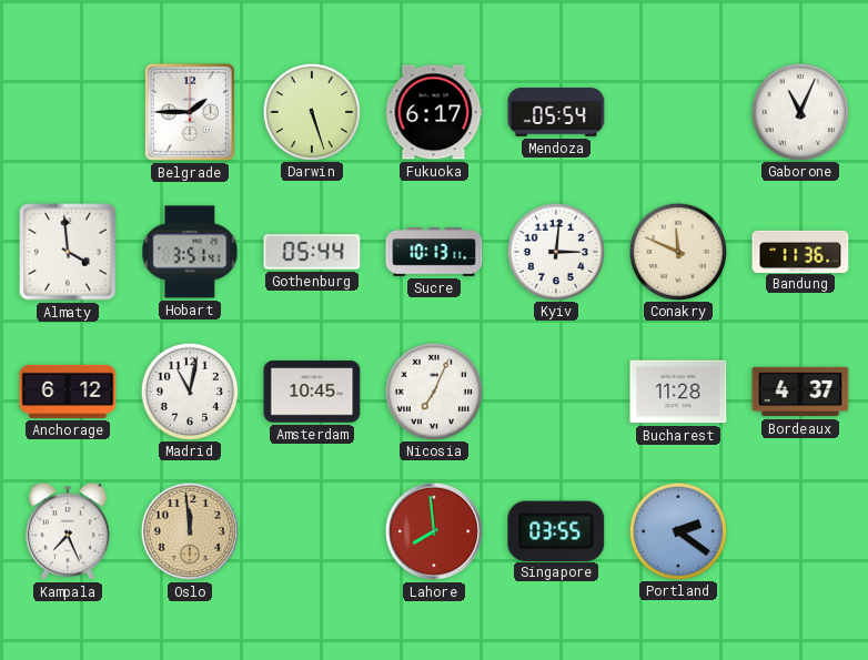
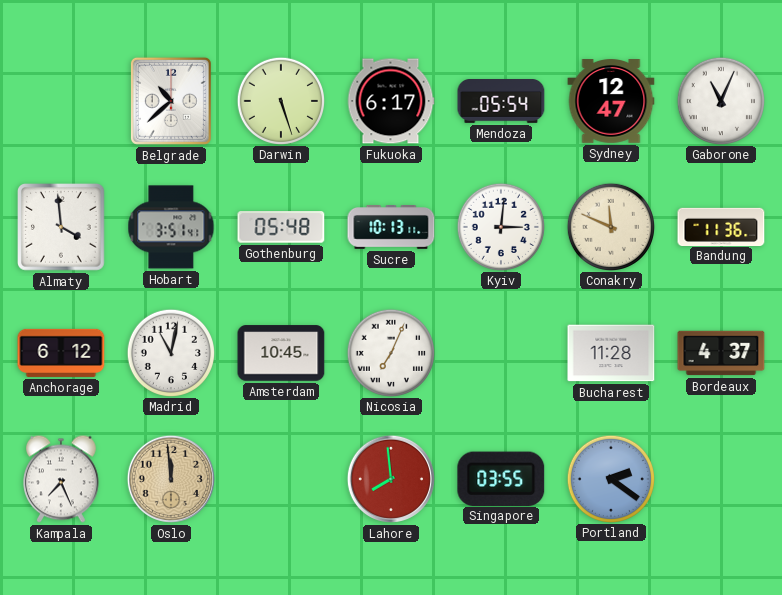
Belgrade: 1:45 -> 10:38 (171, 101)
Sydney: none -> 12:47 (611, 101)
Gothenburg: 05:44 -> 05:48 (281, 227)
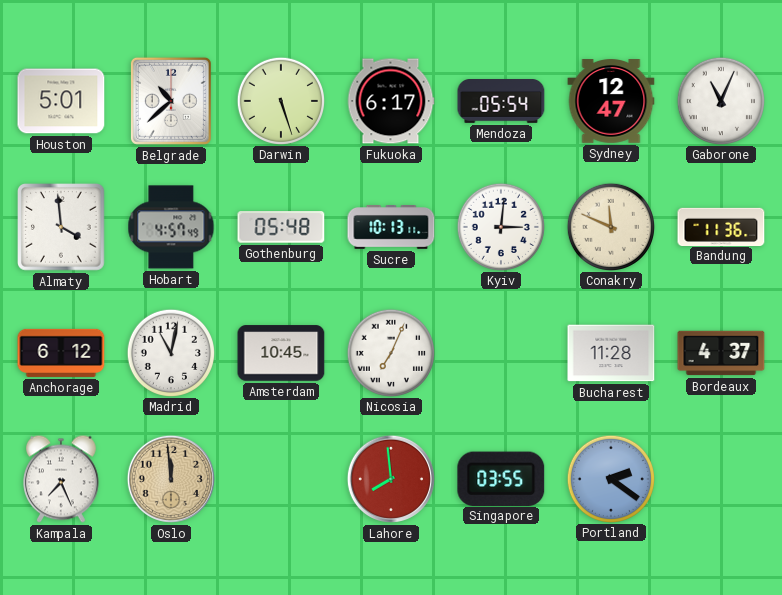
Houston: none -> 5:01 (61, 101)
Hobart: 3:51 -> 4:57 (171, 227)
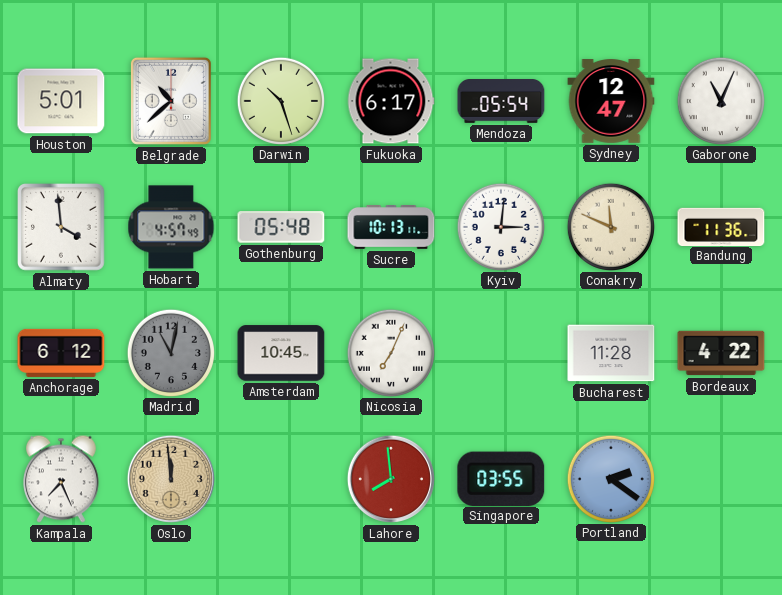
Darwin: 5:27 -> 10:27 (280, 100)
Madrid dial: white -> grey (170, 352)
Bordeaux: 4:37 -> 4:22 (721, 353)
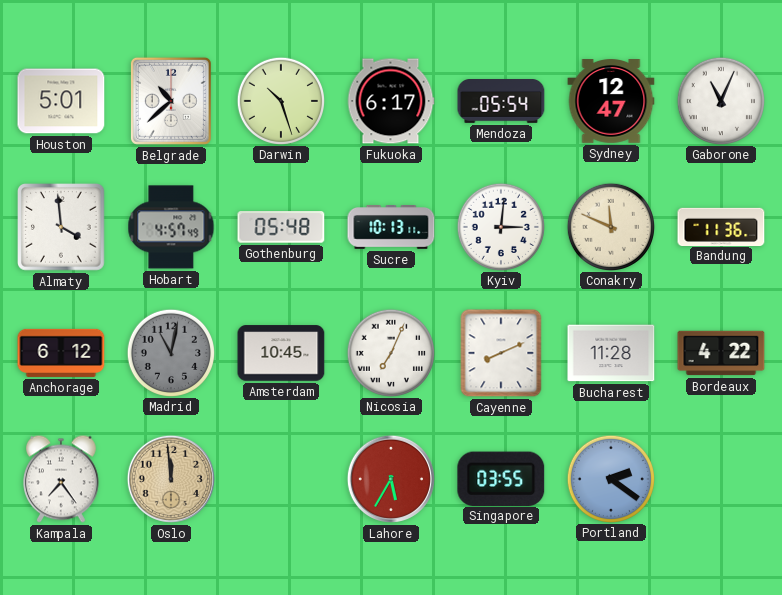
Cayenne: none -> 8:11 (501, 353)
Kampala: 7:26 -> 7:24 (62, 479)
Lahore: 7:59 -> 5:35 (391, 479)
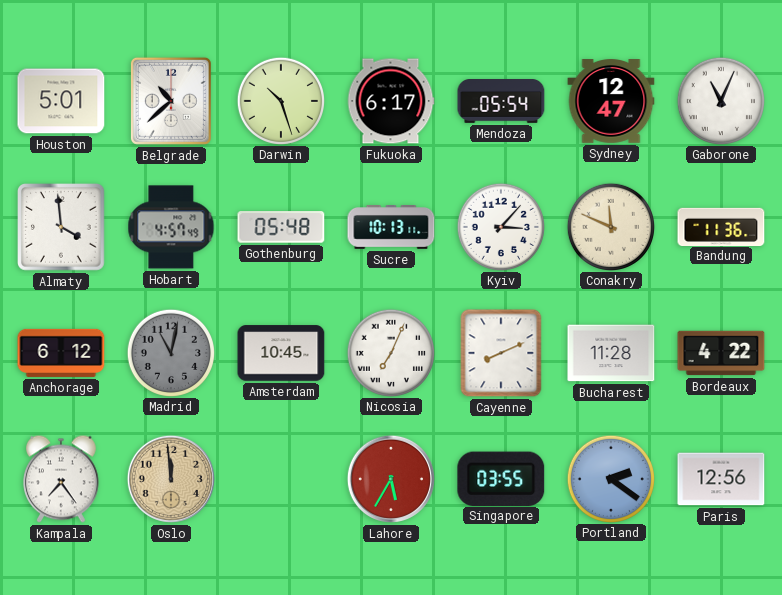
Kyiv: 3:01 -> 3:07 (500, 226)
Paris: none -> 12:56 (721, 479)
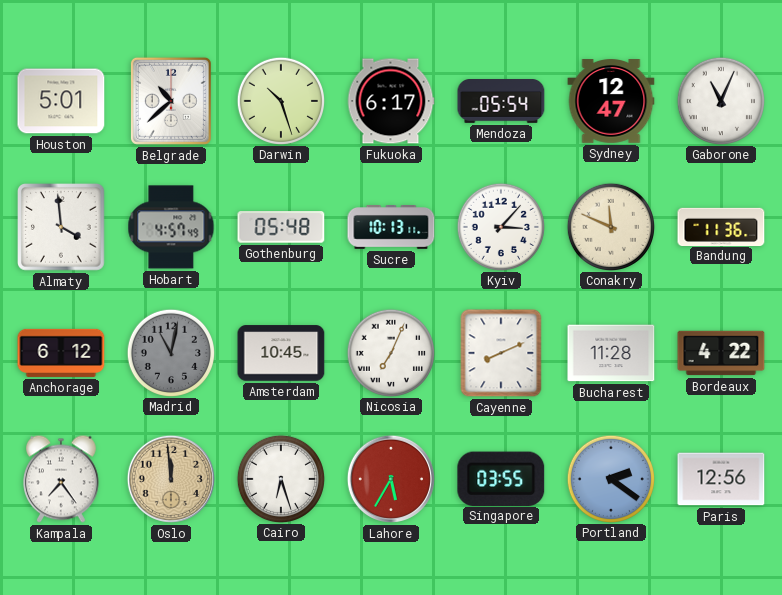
Cairo: none -> 6:27 (280, 478)
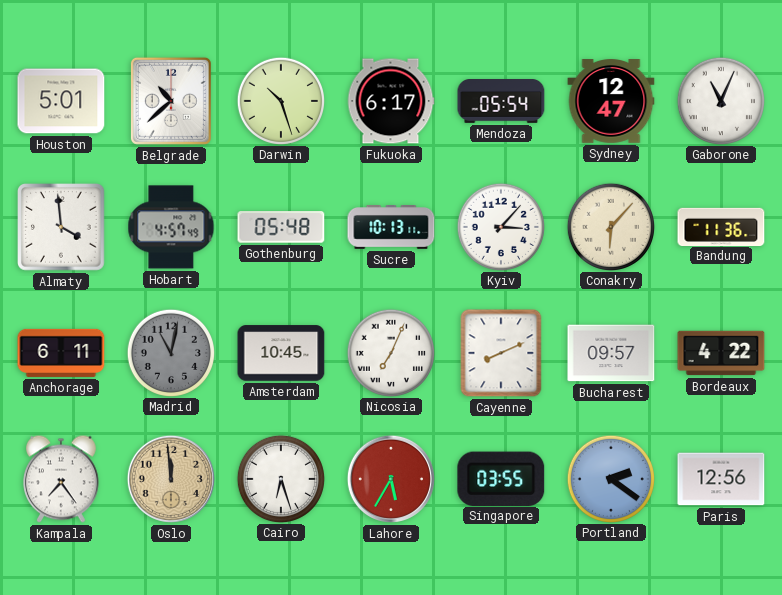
Conakry: 11:49 -> 6:07 (610, 226)
Anchorage: 6:12 -> 6:11 (61, 353)
Bucharest: 11:28 -> 09:57 (611, 353)
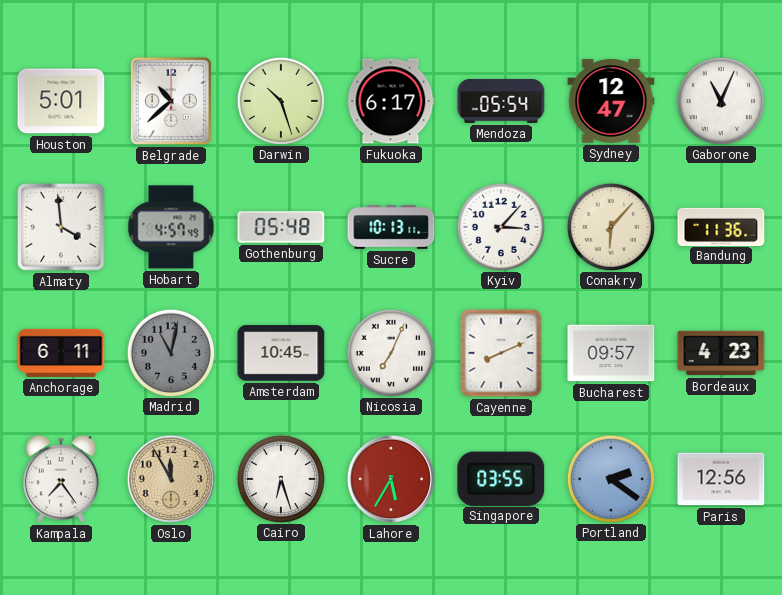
Bordeaux: 4:22 -> 4:23 (721, 353)
Oslo: 11:59 -> 11:55 (171, 479)
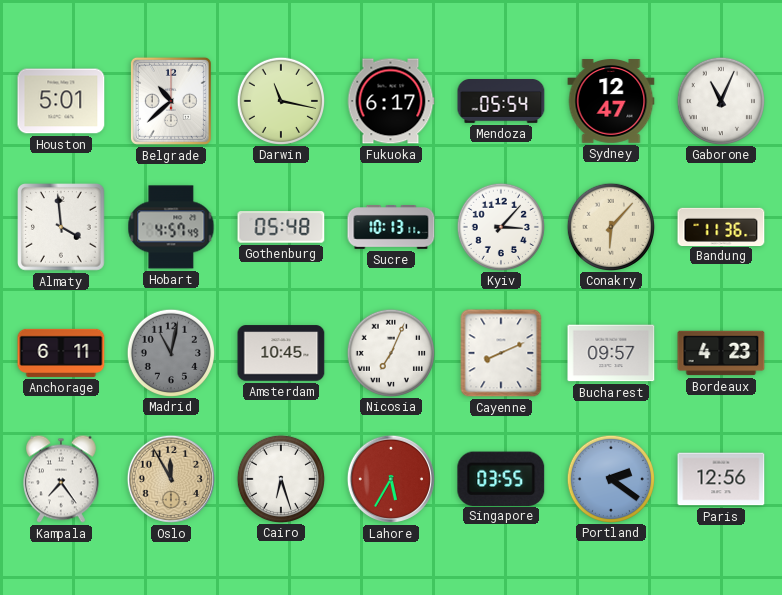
Darwin: 10:27 -> 11:17 (280, 100)
